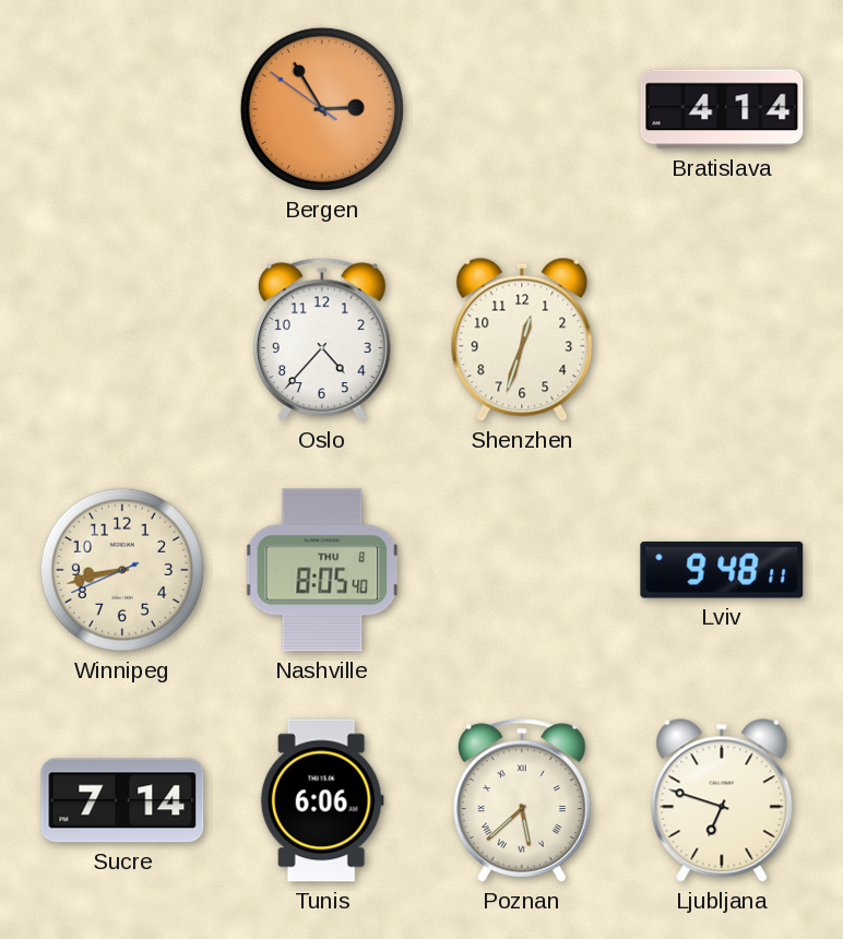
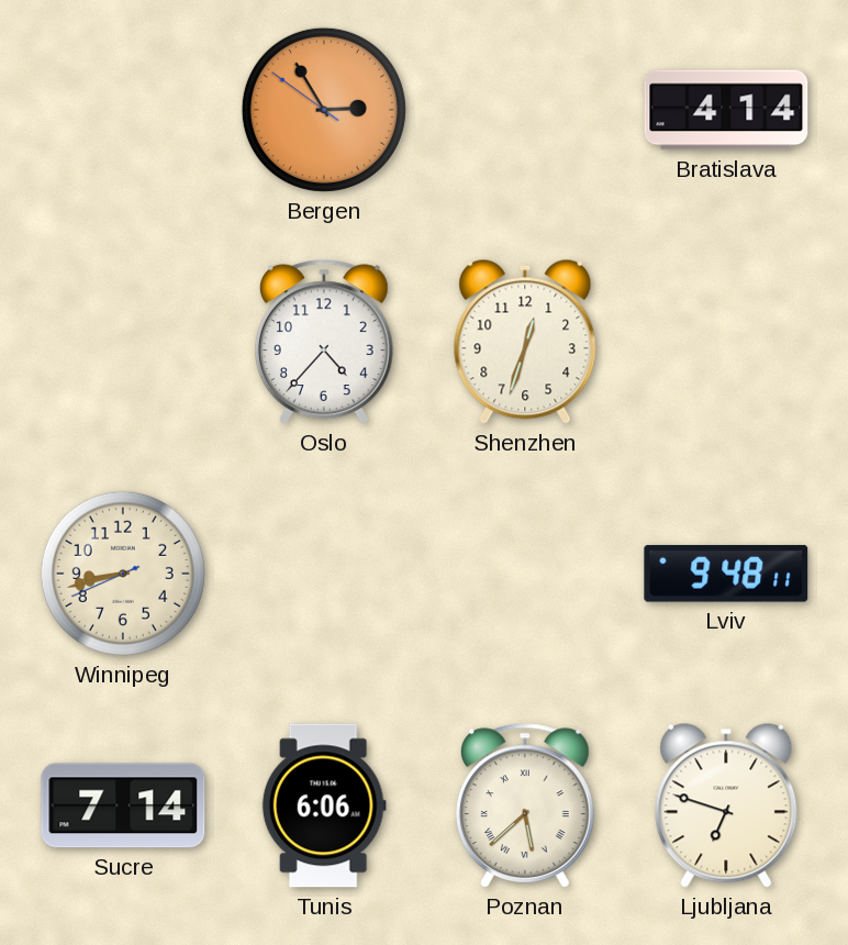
Nashville: 8:05 -> none (322, 570)
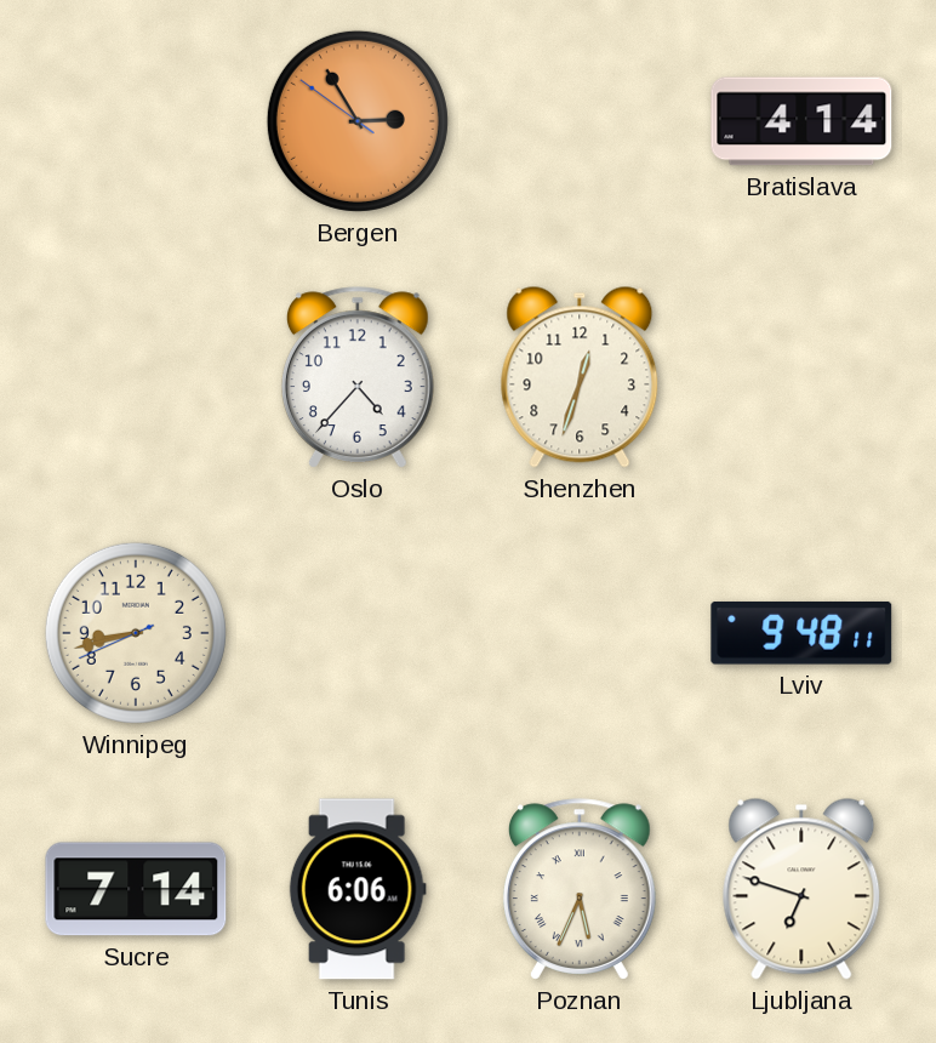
Poznan: 5:38 -> 5:34 (580, 889)
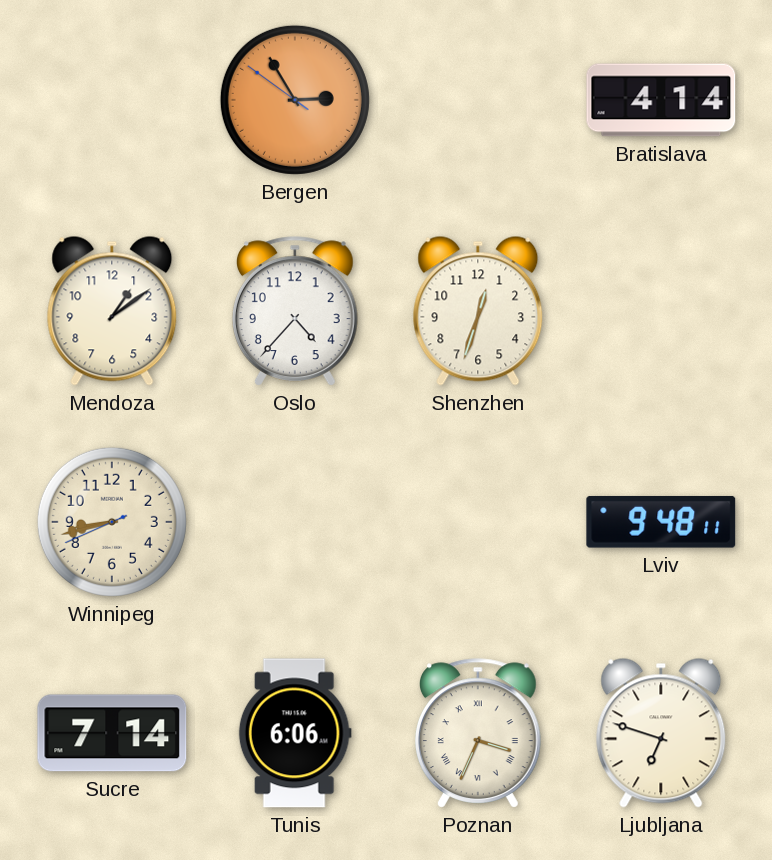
Mendoza: none -> 1:09 (112, 311)
Poznan: 5:34 -> 3:34 (478, 733)
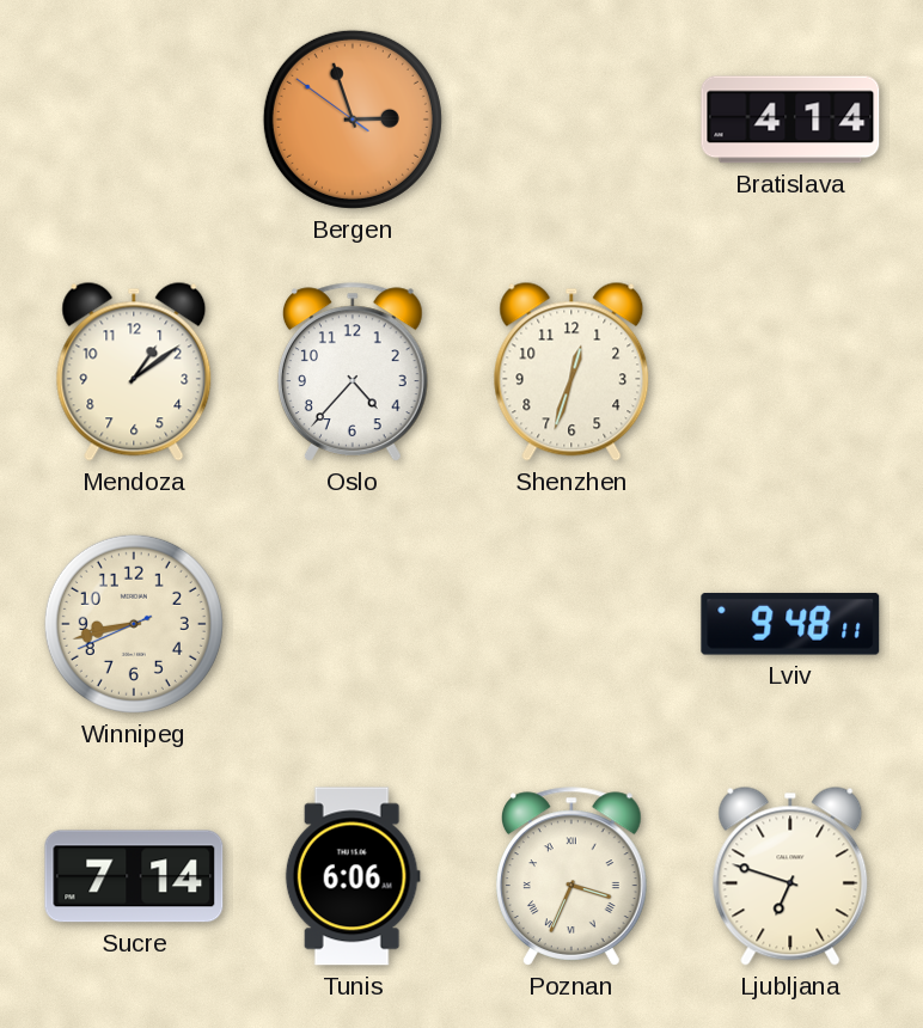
Bergen: 2:54 -> 2:56 (353, 120)
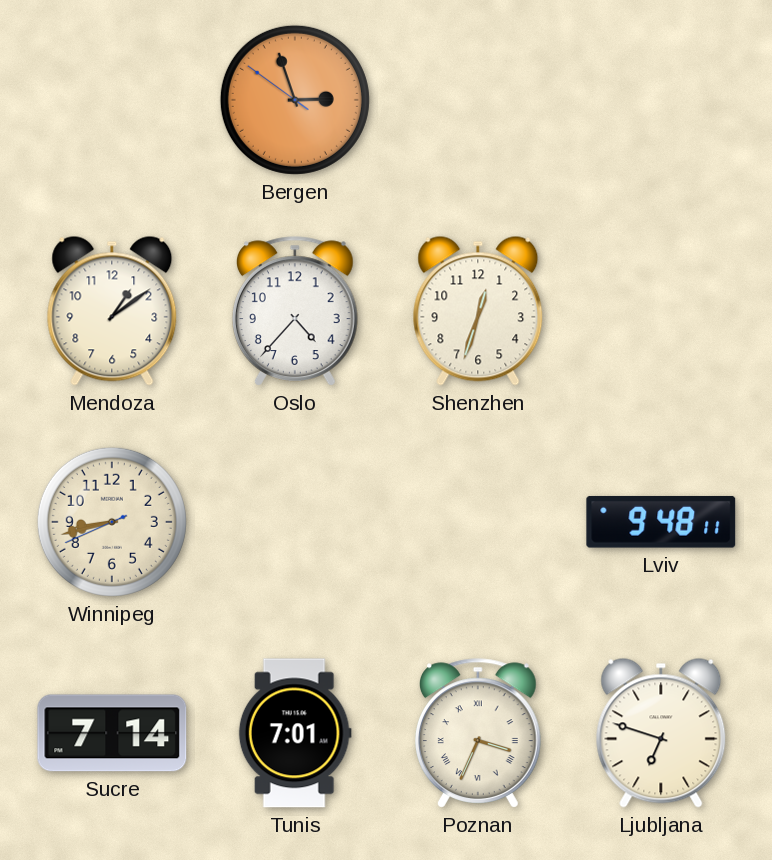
Bratislava: 4:14 -> none (790, 120)
Tunis: 6:06 -> 7:01 (295, 733)
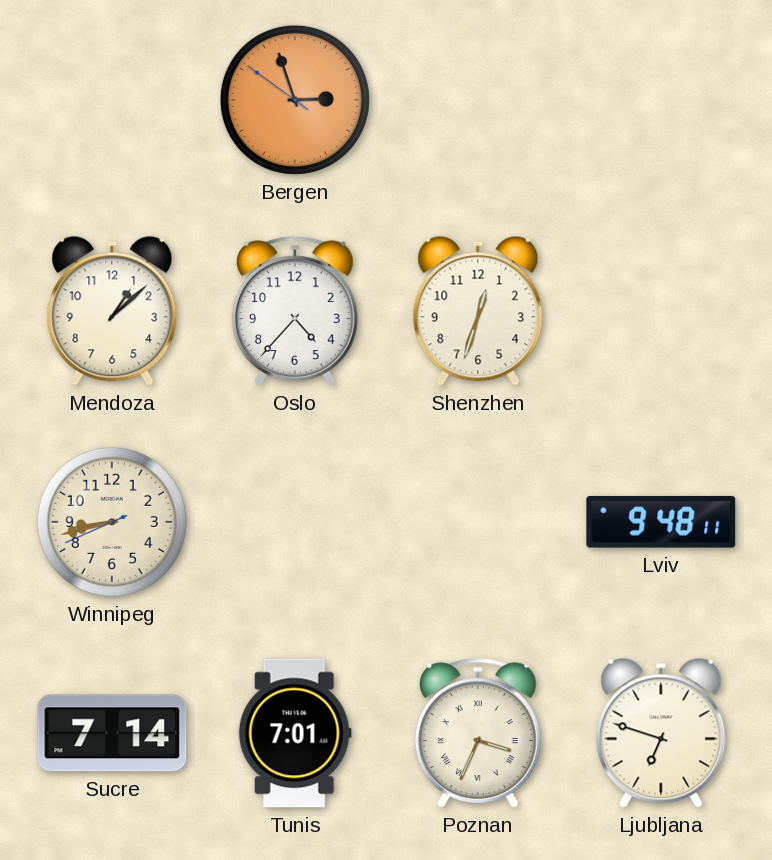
Mendoza: 1:09 -> 1:08 (112, 311)
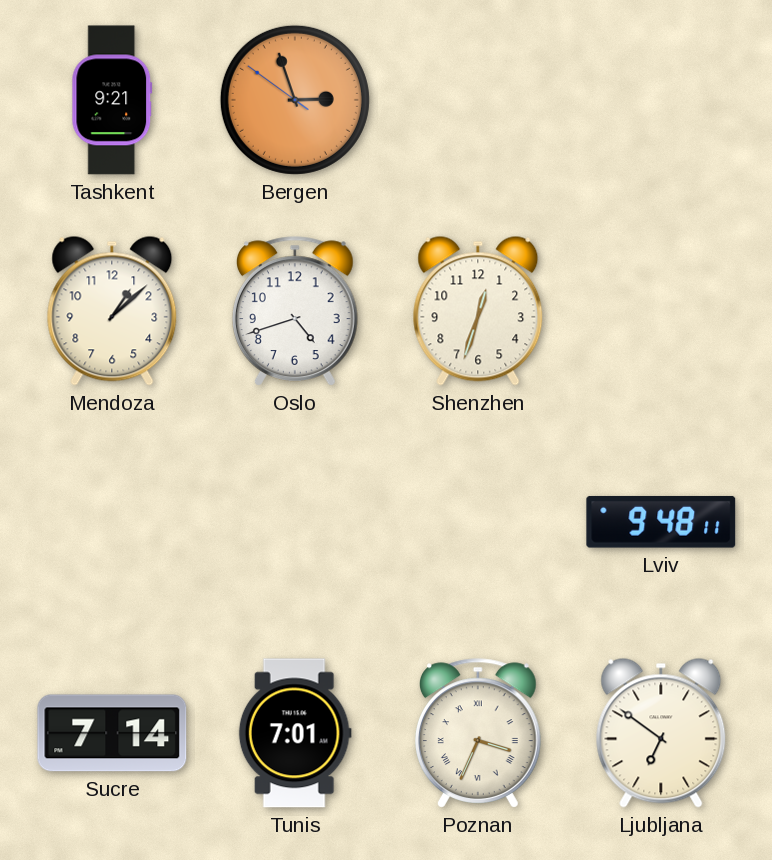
Tashkent: none -> 9:21 (112, 100)
Oslo: 4:37 -> 4:42 (295, 311)
Winnipeg: 8:42 -> none (112, 522)
Ljubljana: 6:48 -> 6:51 (661, 733)
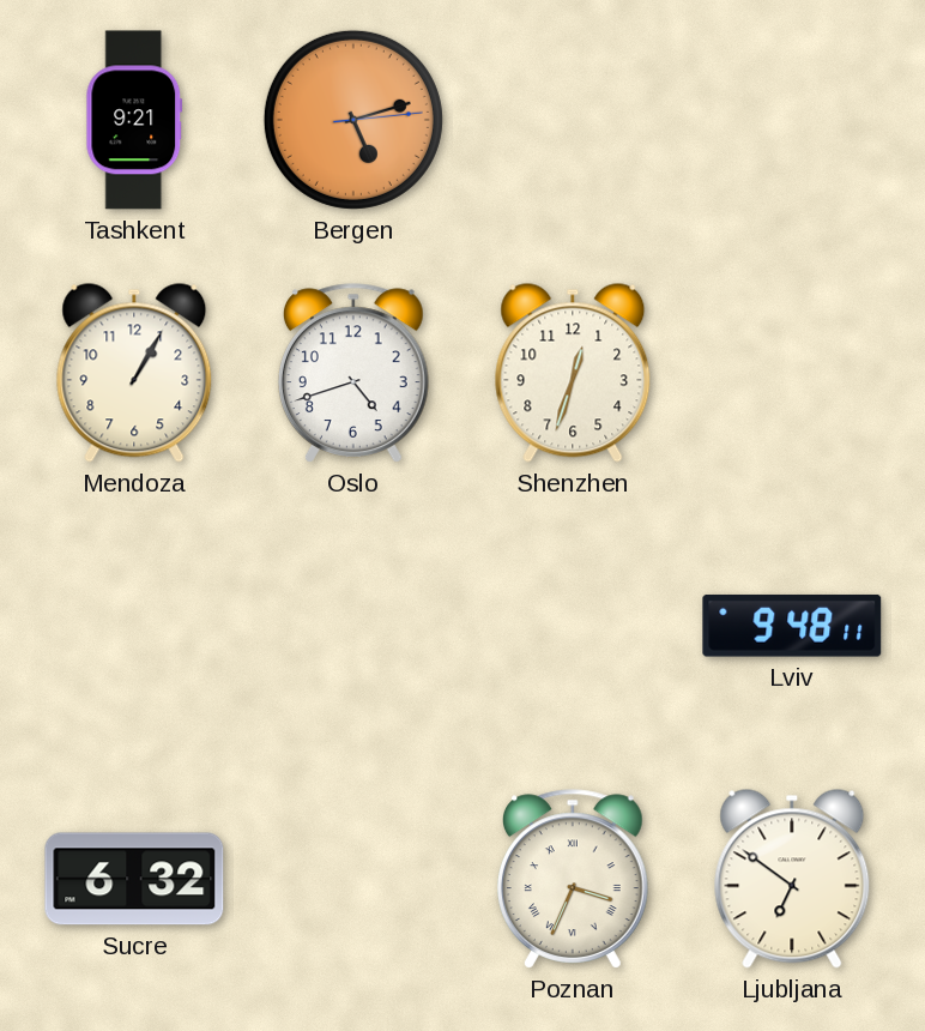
Bergen: 2:56 -> 5:12 (353, 120)
Mendoza: 1:08 -> 1:05 (134, 373)
Sucre: 7:14 -> 6:32 (134, 879)
Tunis: 7:01 -> none (295, 733)
